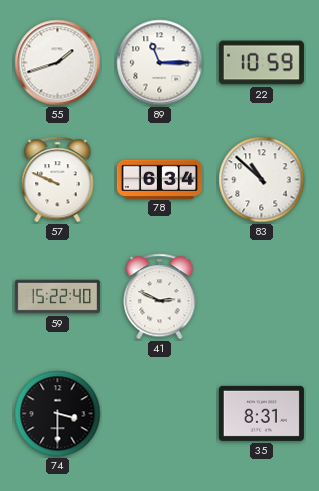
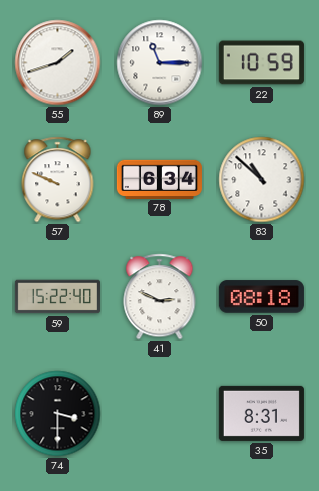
50: none -> 08:18 (261, 297)
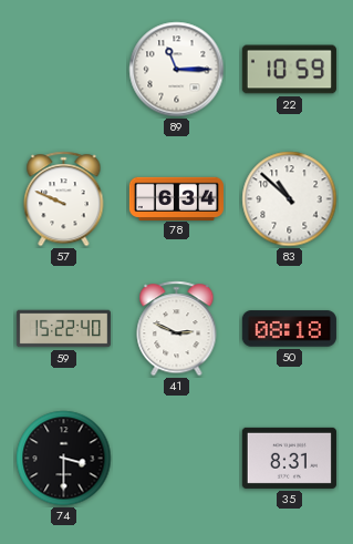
55: 1:42 -> none (58, 63)
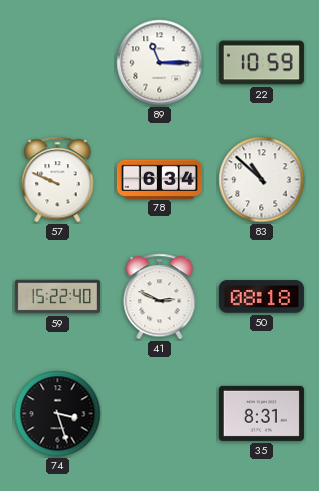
74: 3:30 -> 3:27 (58, 414)
